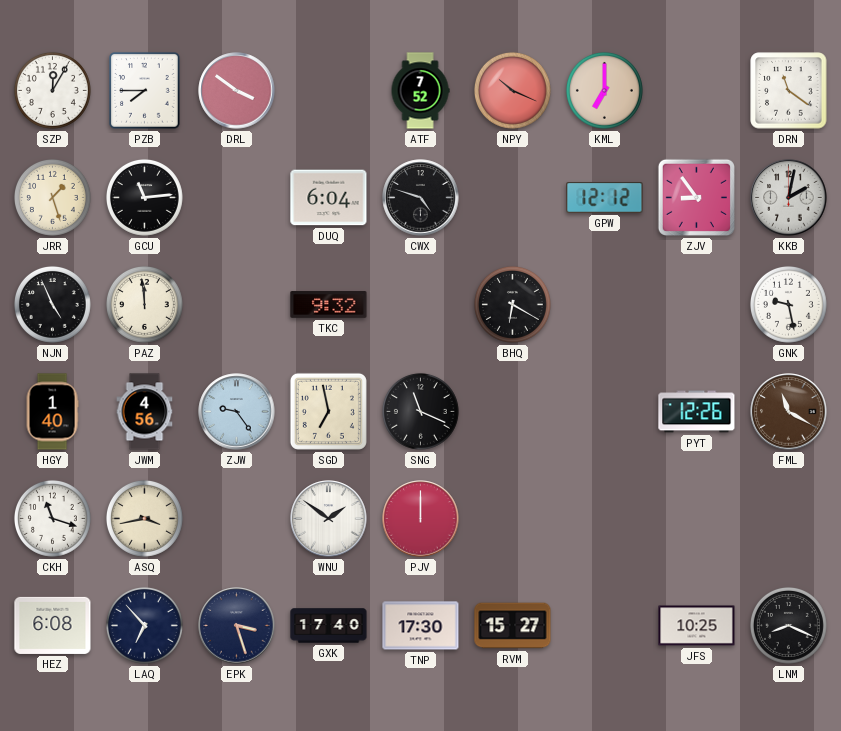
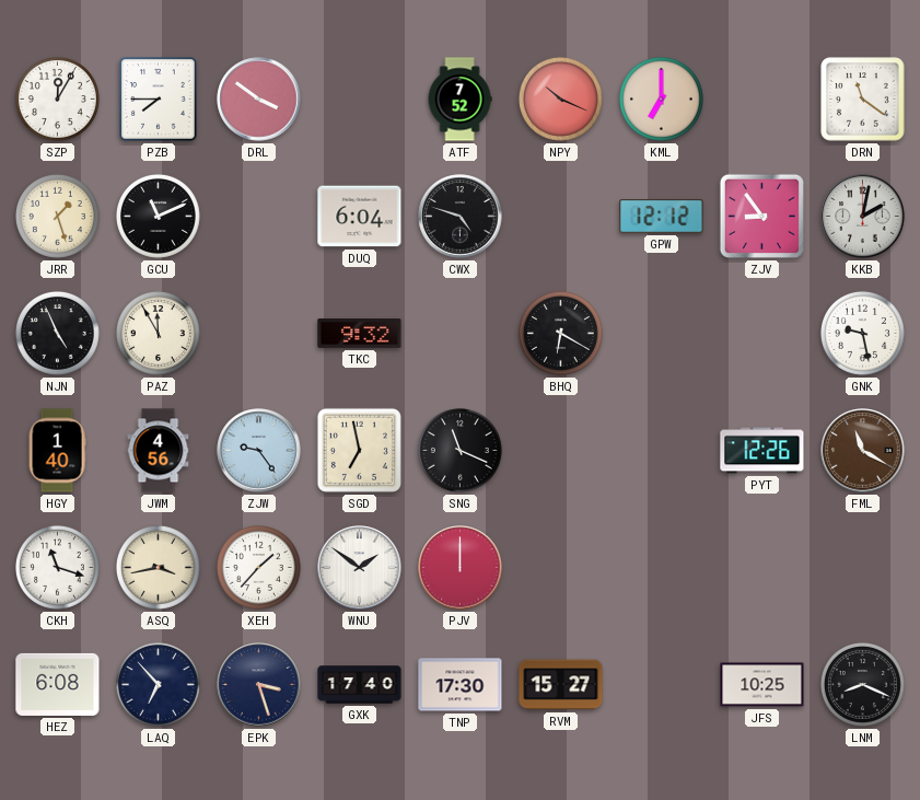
GCU: 11:14 -> 11:11 (158, 216)
PAZ: 11:59 -> 11:55 (158, 333)
XEH: none -> 1:37 (258, 567)
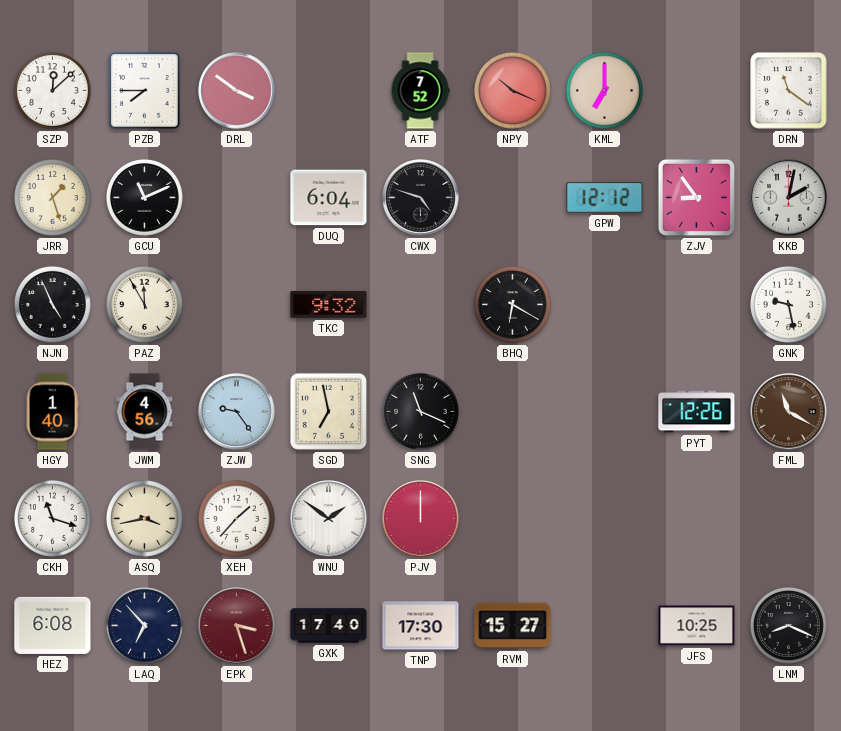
SZP: 12:05 -> 12:08 (52, 90)
EPK dial: navy -> burgundy (237, 626)
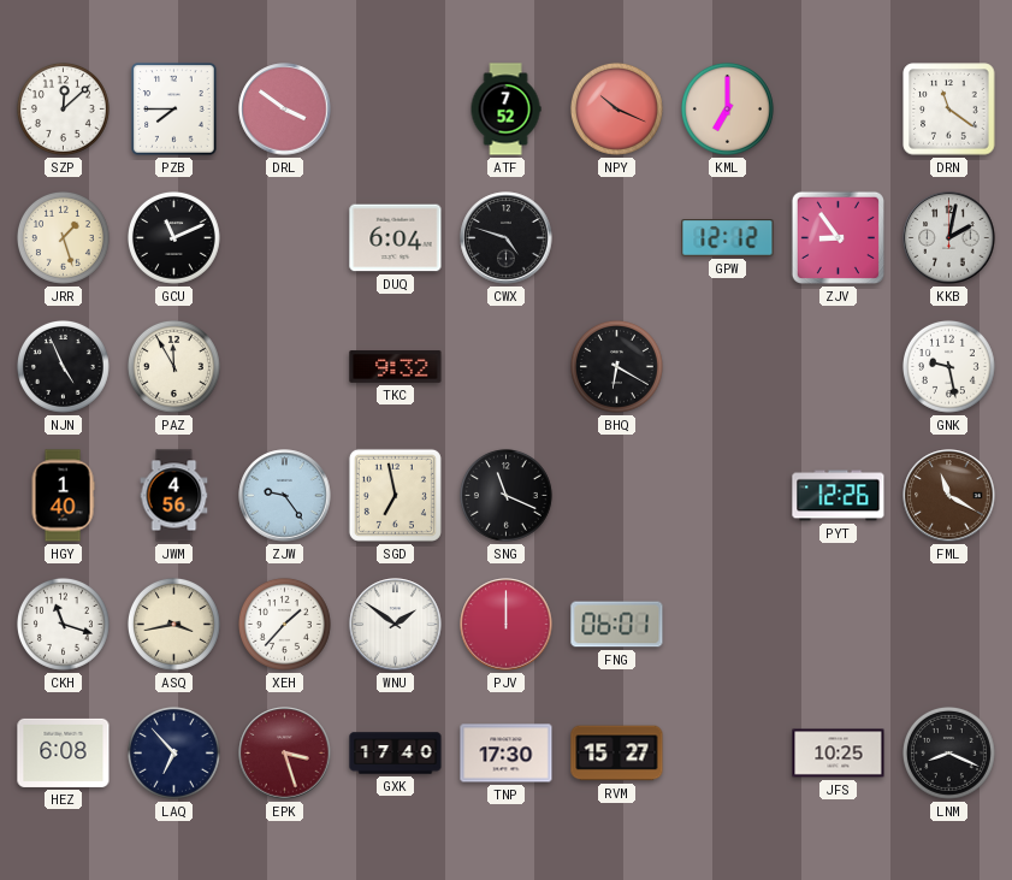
FNG: none -> 06:01 (617, 625)
